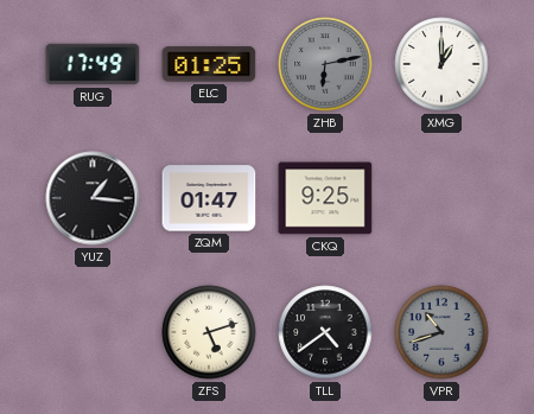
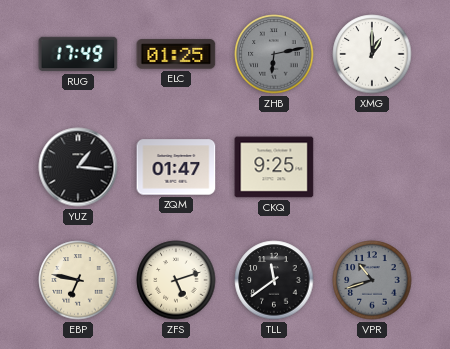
EBP: none -> 6:47 (78, 280)
TLL: 4:39 -> 11:39 (274, 280)
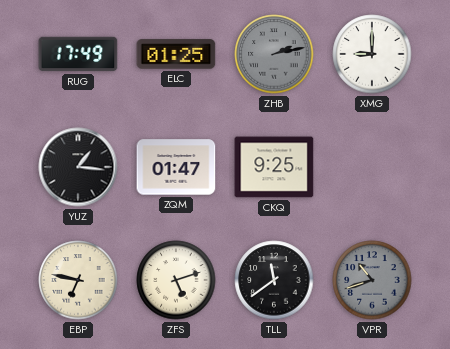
ZHB: 6:13 -> 2:13 (274, 54)
XMG: 1:00 -> 9:00 (372, 54)
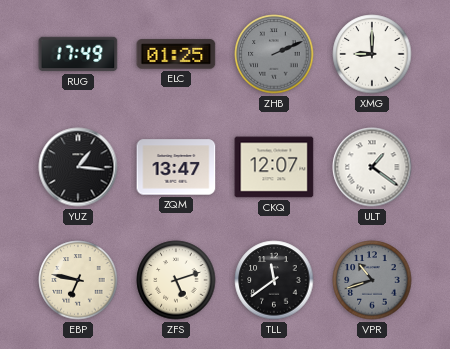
ZHB: 2:13 -> 2:11 (274, 54)
ZQM: 01:47 -> 13:47 (176, 167)
CKQ: 9:25 -> 12:07 (274, 167)
ULT: none -> 1:21 (372, 167)
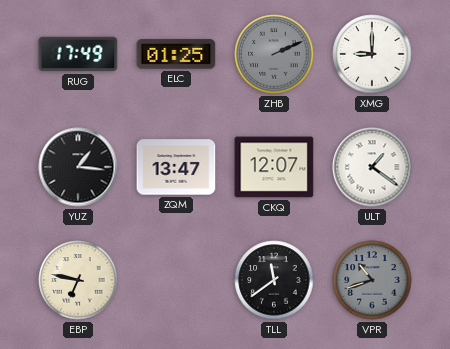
ZFS: 5:12 -> none (176, 280)
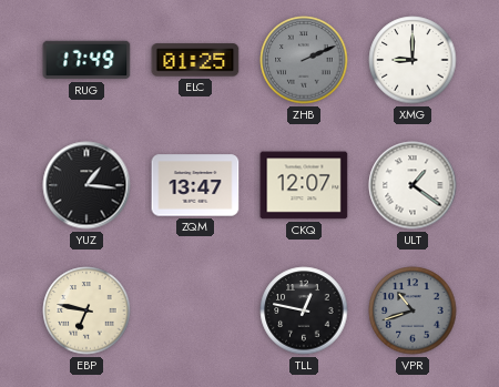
TLL: 11:39 -> 12:47 (304, 310)
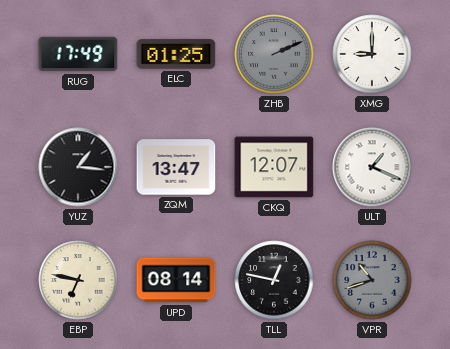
ULT: 1:21 -> 1:19 (372, 167)
UPD: none -> 08:14 (176, 280)
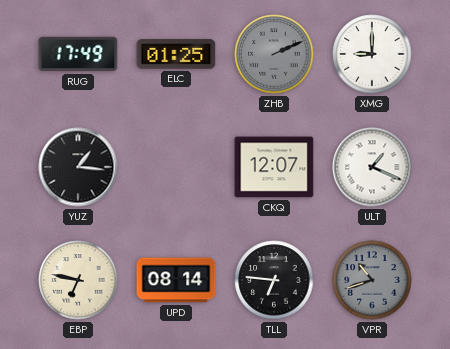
ZQM: 13:47 -> none (176, 167)
TLL: 12:47 -> 6:46 (274, 280)
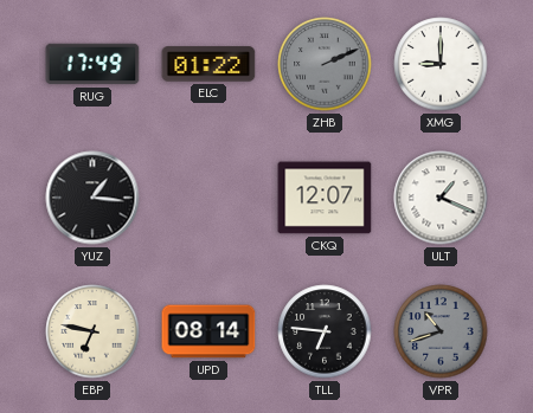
ELC: 01:25 -> 01:22 (208, 64)
